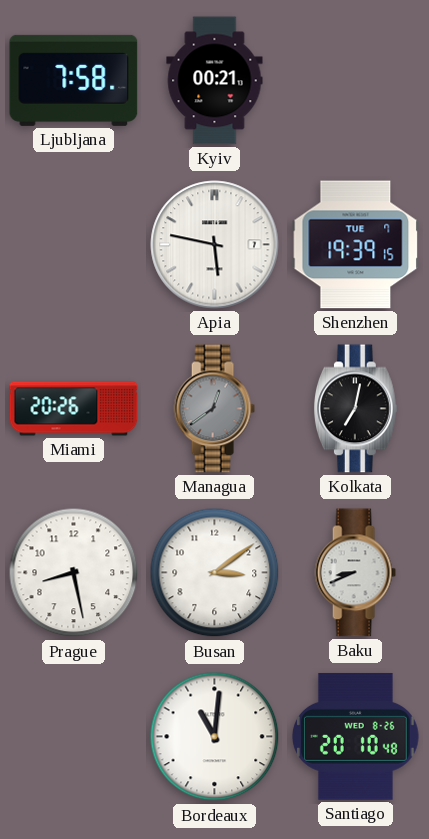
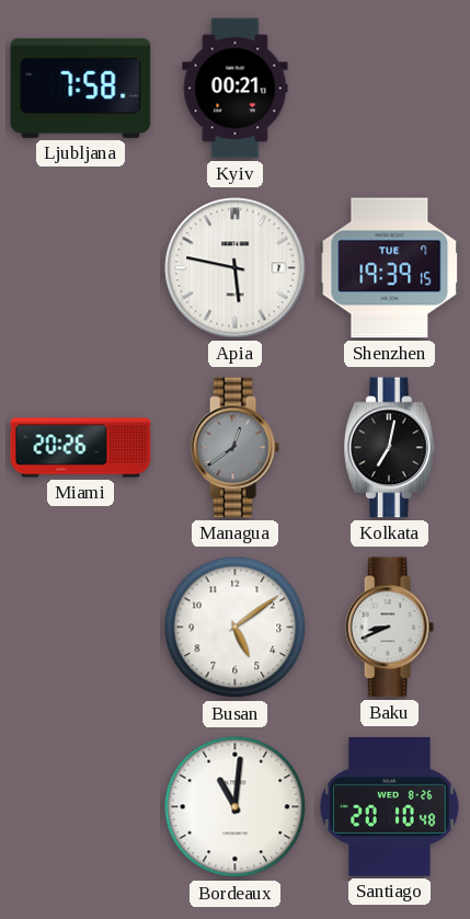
Prague: 8:28 -> none (74, 573)
Busan: 3:09 -> 5:09 (236, 628)
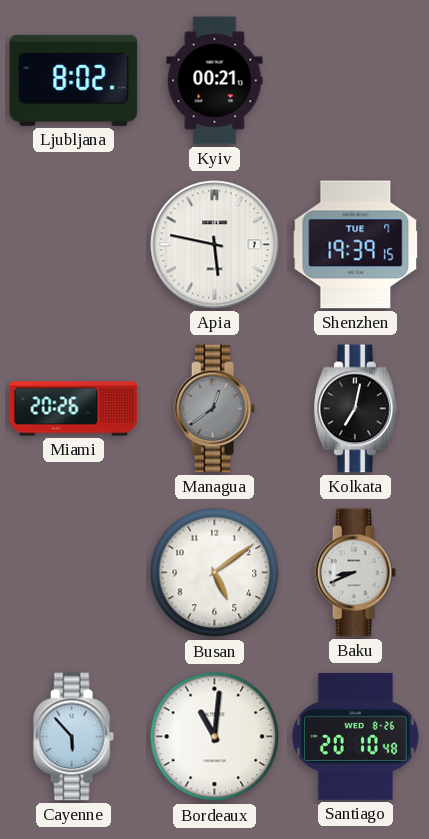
Ljubljana: 7:58 -> 8:02 (74, 80)
Cayenne: none -> 5:53 (73, 737)
